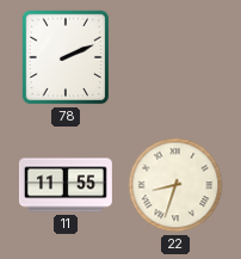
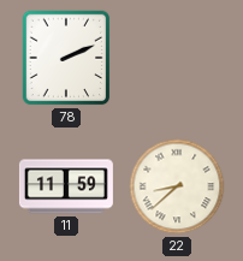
11: 11:55 -> 11:59 (66, 186)
22: 8:33 -> 8:38 (177, 186)
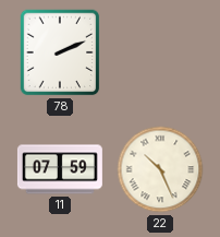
11: 11:59 -> 07:59 (60, 169)
22: 8:38 -> 10:26 (160, 169)
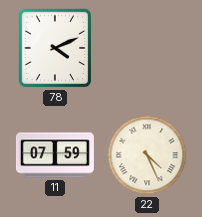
78: 2:11 -> 4:11 (55, 48)
22: 10:26 -> 4:26 (147, 155)
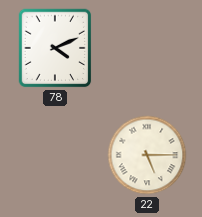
11: 07:59 -> none (55, 155)
22: 4:26 -> 5:15 (147, 155)
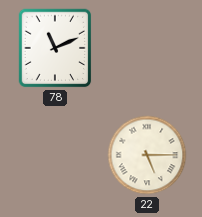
78: 4:11 -> 11:11 (55, 48)
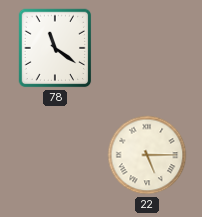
78: 11:11 -> 11:21 (55, 48)
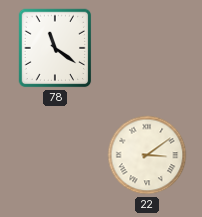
22: 5:15 -> 3:09 (147, 155)
